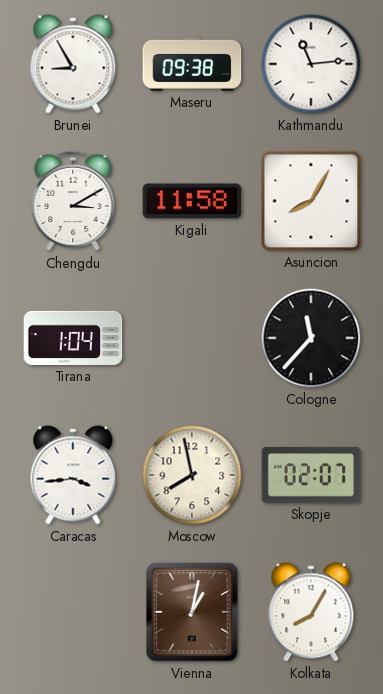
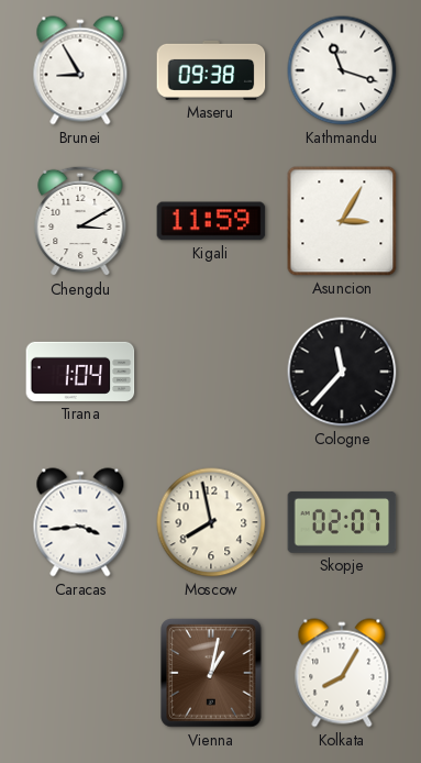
Kathmandu: 11:14 -> 11:18 (342, 70)
Kigali: 11:58 -> 11:59 (211, 221)
Asuncion: 8:05 -> 3:05 (342, 221)
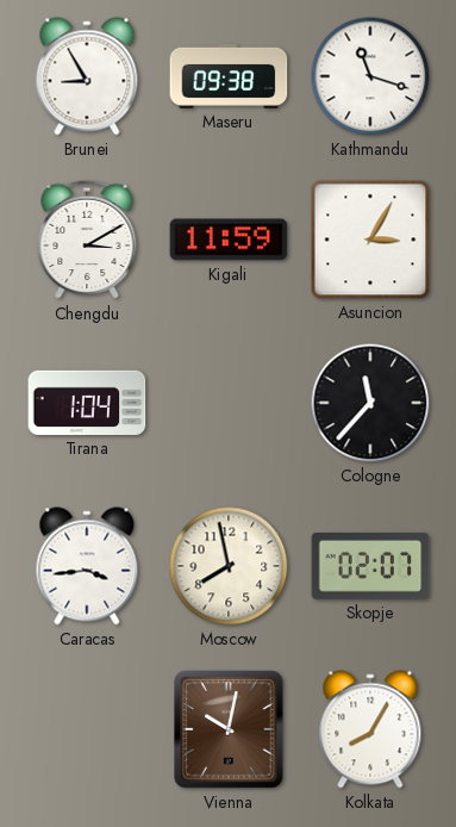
Vienna: 1:02 -> 10:02 (229, 729)
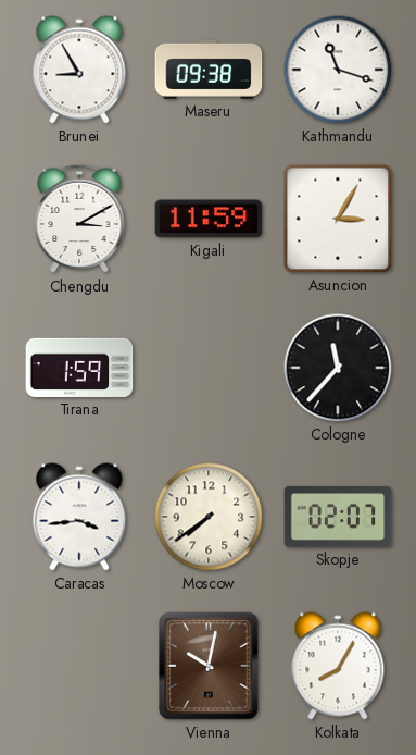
Tirana: 1:04 -> 1:59 (79, 368)
Moscow: 7:58 -> 7:39 (209, 517)
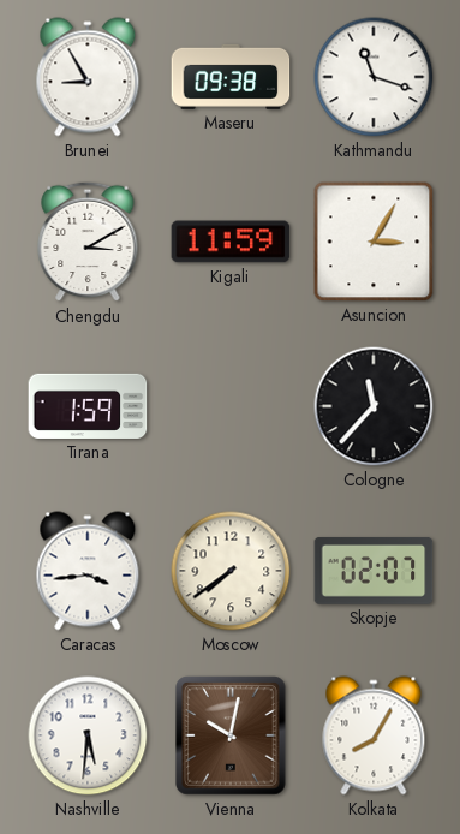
Nashville: none -> 5:31 (88, 735)
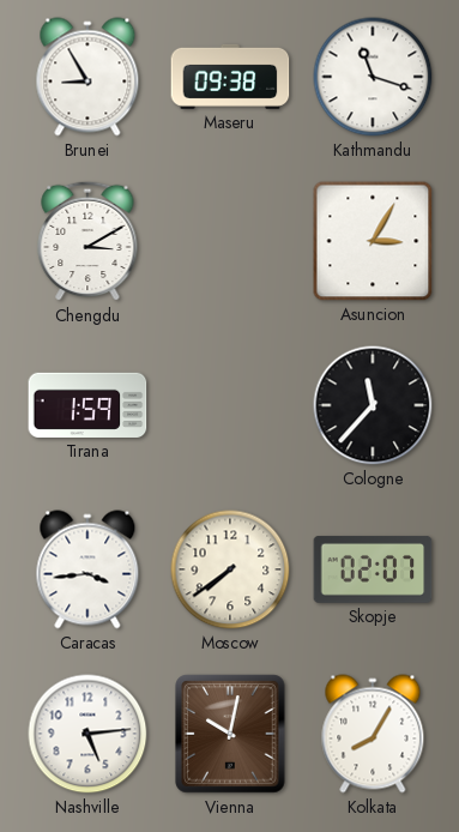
Kigali: 11:59 -> none (231, 242)
Nashville: 5:31 -> 5:14 (87, 734)
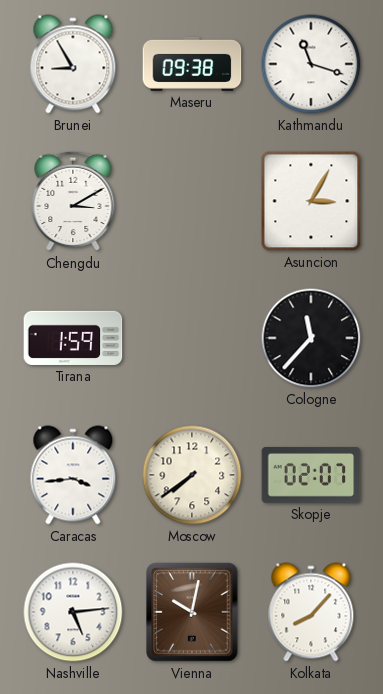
Kolkata: 8:05 -> 8:07 (311, 612)
